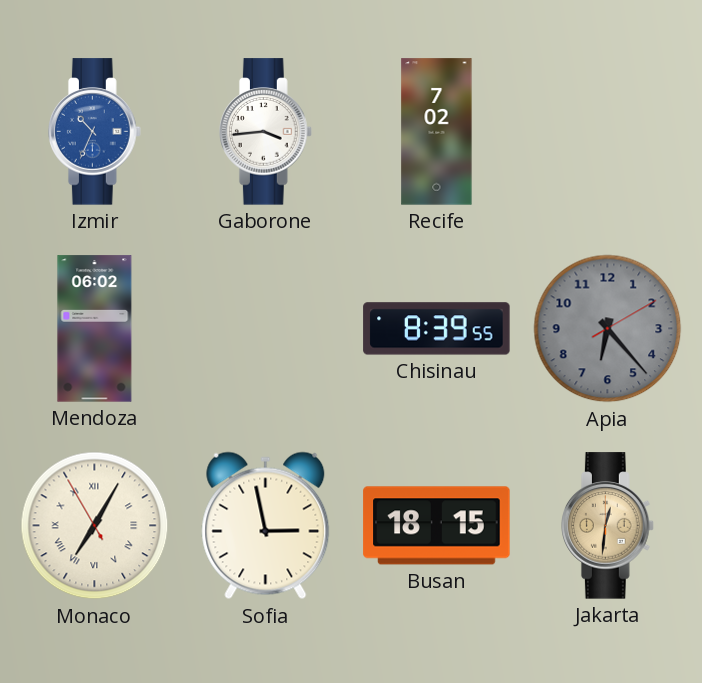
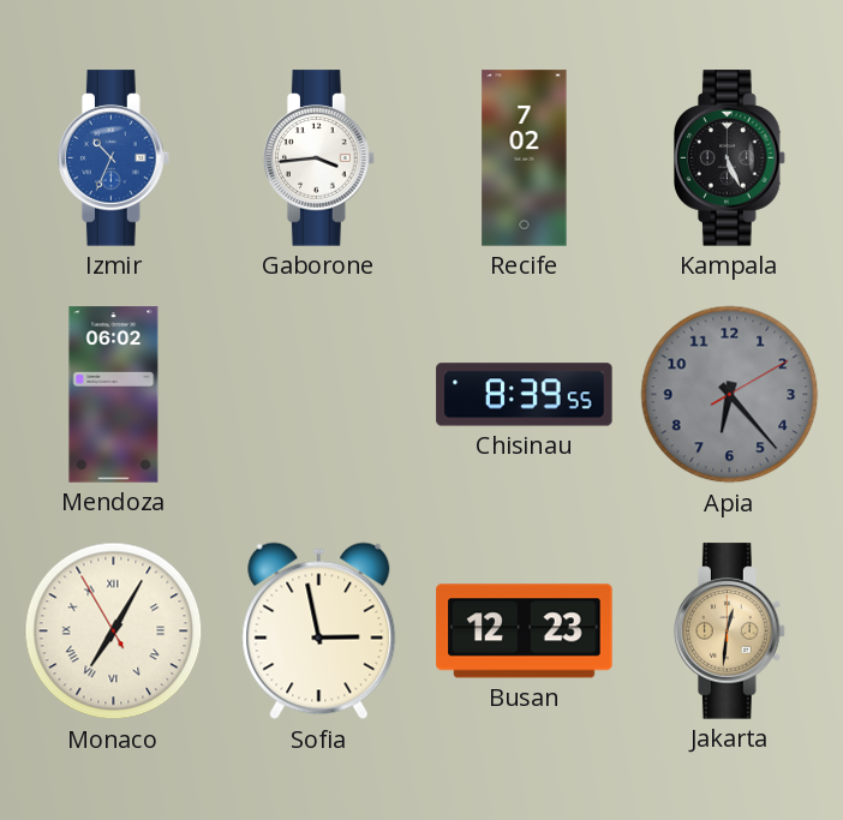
Kampala: none -> 5:26 (730, 158)
Busan: 18:15 -> 12:23 (525, 632)
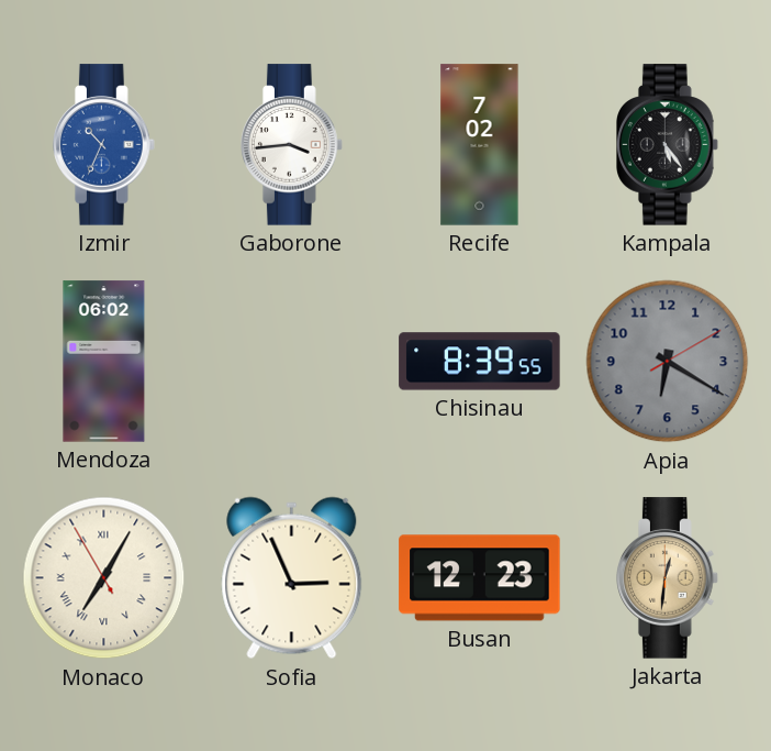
Kampala: 5:26 -> 5:24 (668, 145)
Apia: 6:23 -> 6:20 (668, 362)
Sofia: 2:58 -> 2:56 (292, 578)
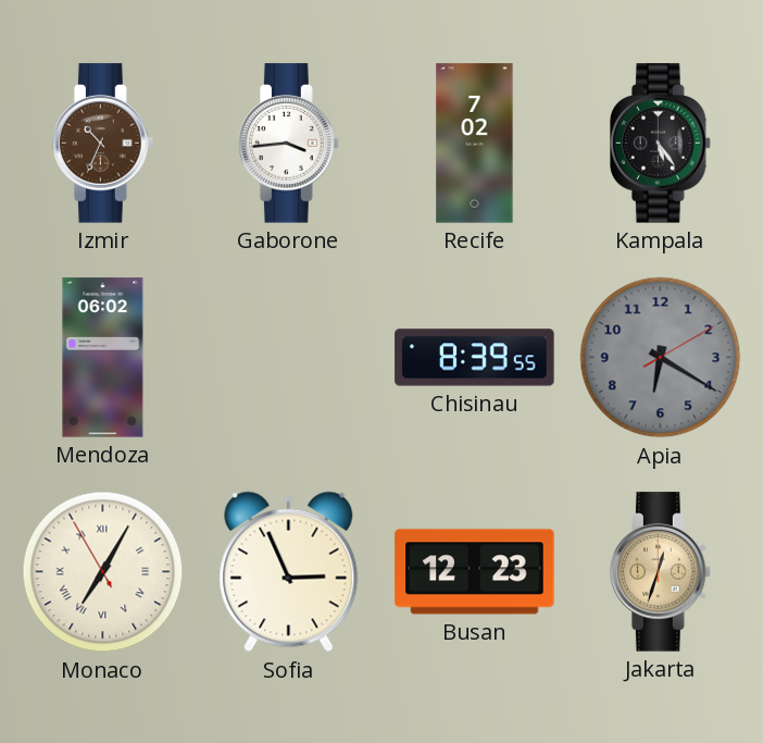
Izmir dial: blue -> brown (103, 144)
Jakarta: 12:31 -> 12:33 (661, 572)
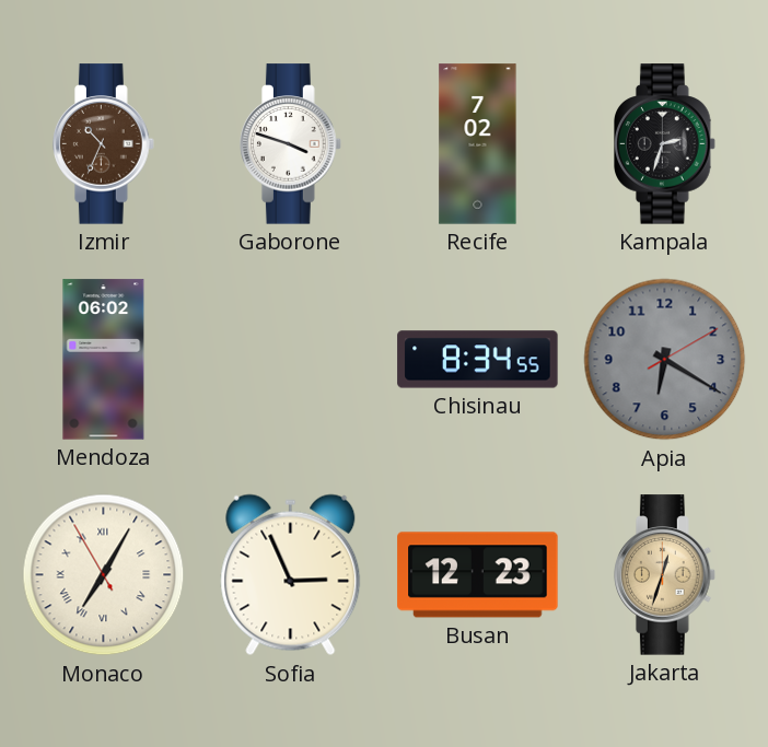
Gaborone: 3:44 -> 3:48 (291, 144)
Kampala: 5:24 -> 2:33 (665, 144)
Chisinau: 8:39 -> 8:34 (478, 360)
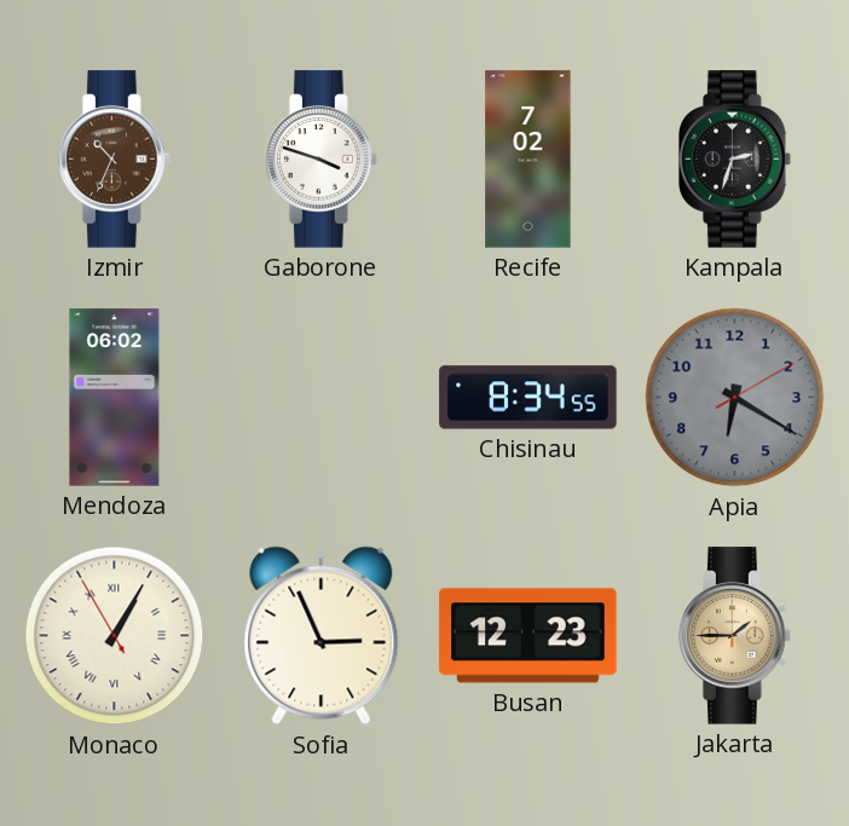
Monaco: 7:04 -> 1:04 (115, 636)
Jakarta: 12:33 -> 1:45 (735, 636)
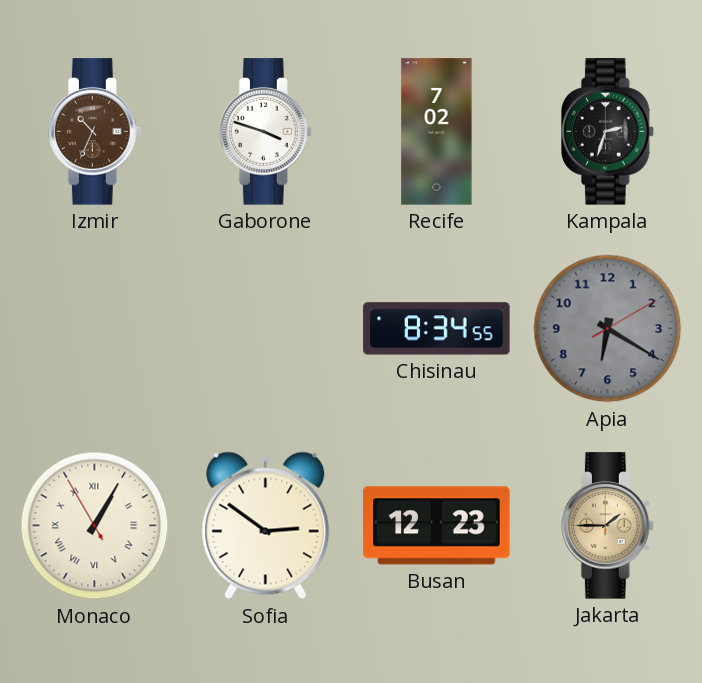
Mendoza: 06:02 -> none (115, 398)
Sofia: 2:56 -> 2:51 (266, 526)
